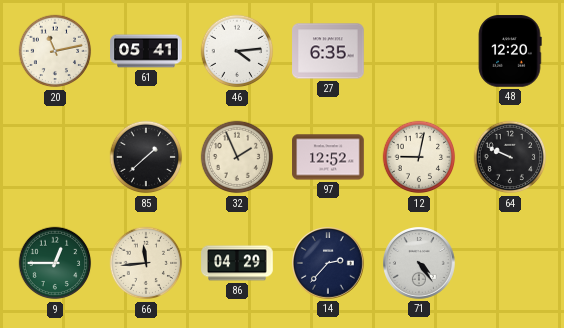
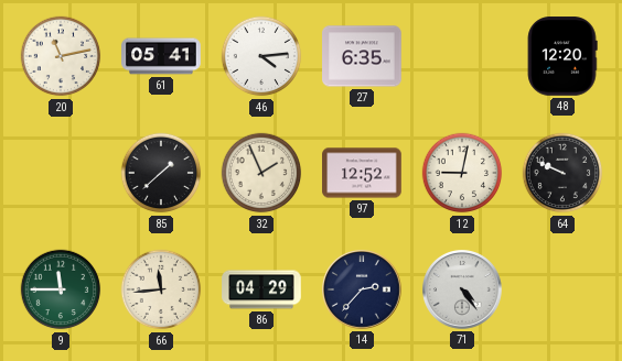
9: 12:45 -> 11:45 (61, 289)
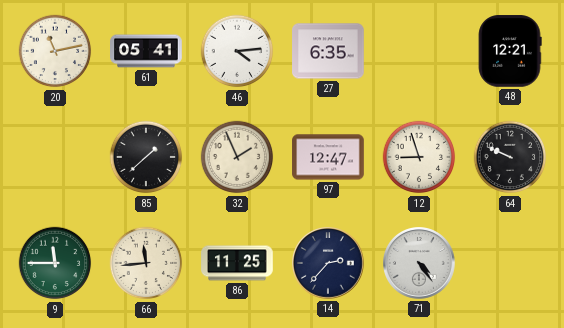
48: 12:20 -> 12:21 (510, 51)
97: 12:52 -> 12:47 (328, 157)
12: 9:02 -> 8:57 (419, 157)
86: 04:29 -> 11:25 (237, 263)
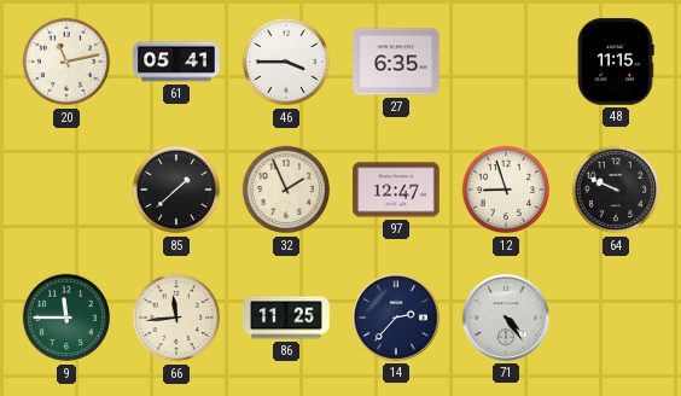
46: 4:14 -> 3:45 (286, 62)
48: 12:21 -> 11:15 (616, 62)
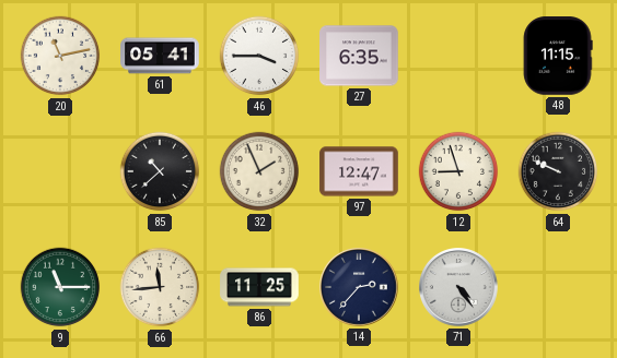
85: 1:38 -> 10:38 (160, 171)
9: 11:45 -> 11:15 (60, 287)
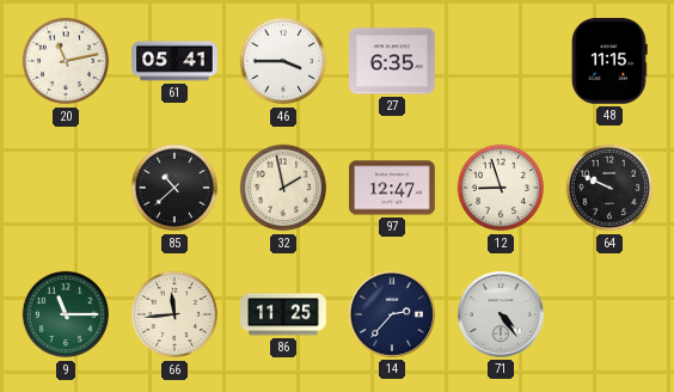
32: 1:56 -> 1:58 (283, 188)
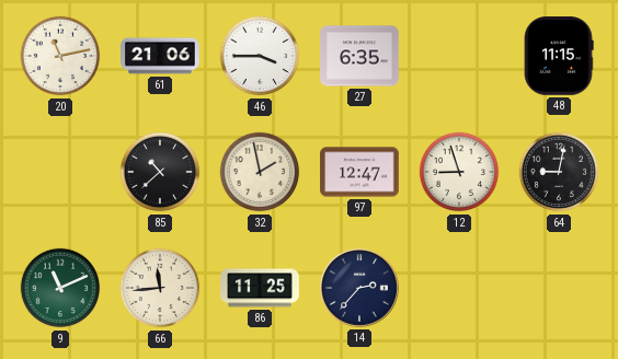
61: 05:41 -> 21:06 (160, 56)
64: 9:49 -> 9:02 (559, 172)
9: 11:15 -> 11:11 (60, 288)
71: 4:24 -> none (502, 316)
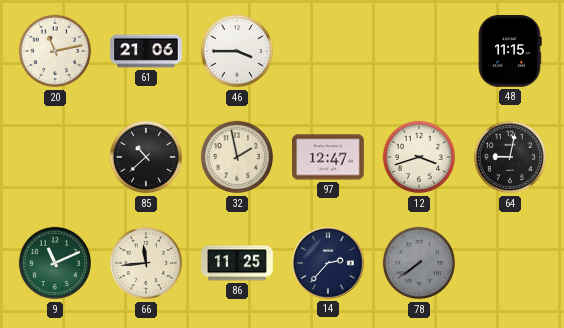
27: 6:35 -> none (359, 56)
12: 8:57 -> 3:42 (419, 157)
78: none -> 7:39 (419, 263)
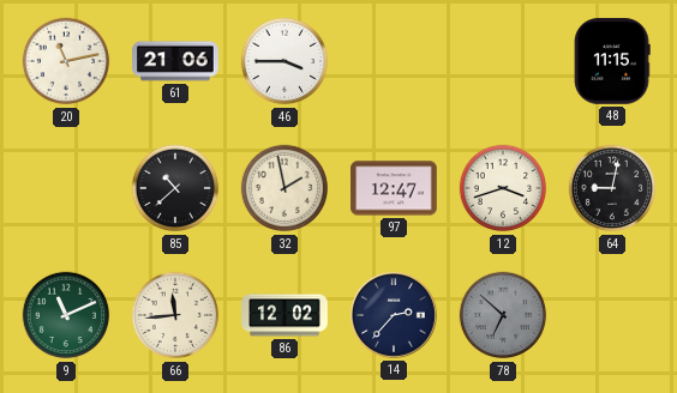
86: 11:25 -> 12:02 (284, 315)
78: 7:39 -> 6:52 (503, 315)
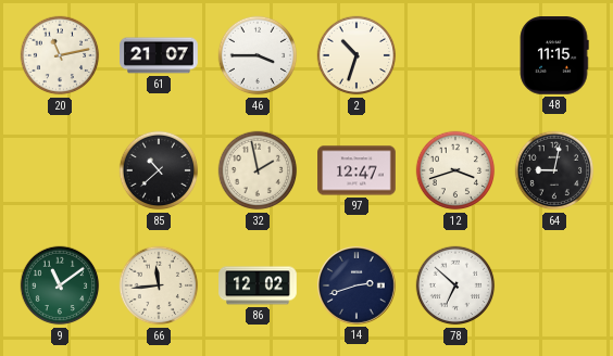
61: 21:06 -> 21:07 (159, 55)
2: none -> 10:33 (356, 55)
9: 11:11 -> 11:09 (60, 285)
14: 2:37 -> 2:42 (358, 287)
78 dial: grey -> white (455, 285)
